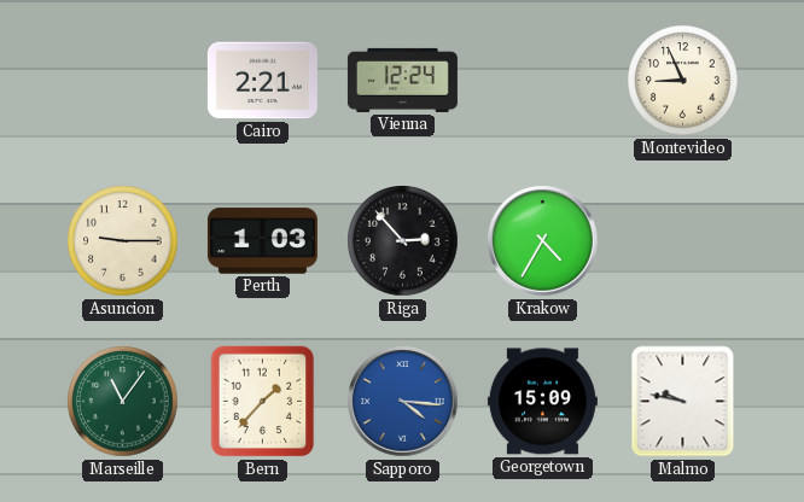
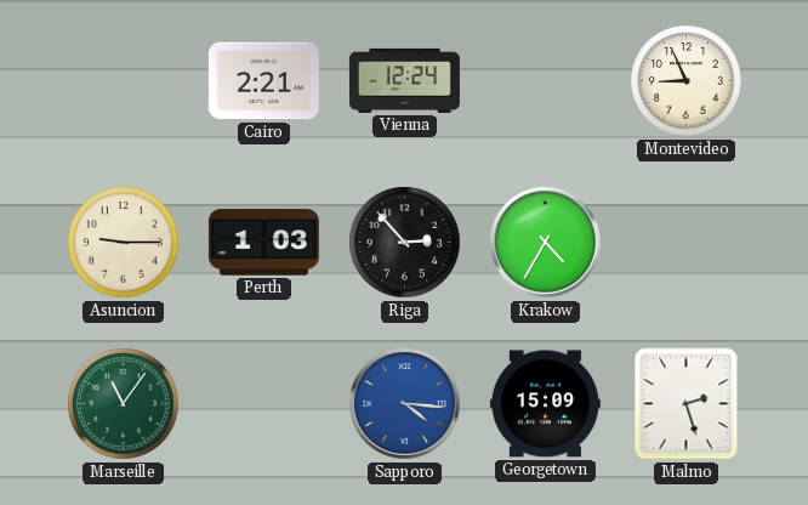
Bern: 1:37 -> none (263, 402)
Malmo: 9:47 -> 2:27 (687, 404)
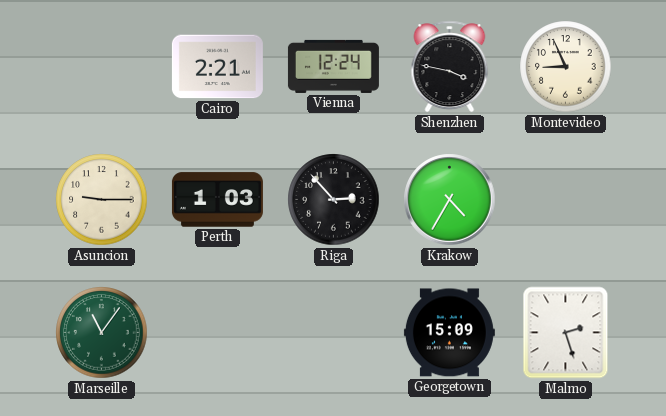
Shenzhen: none -> 3:47 (450, 67)
Sapporo: 4:16 -> none (405, 404)
